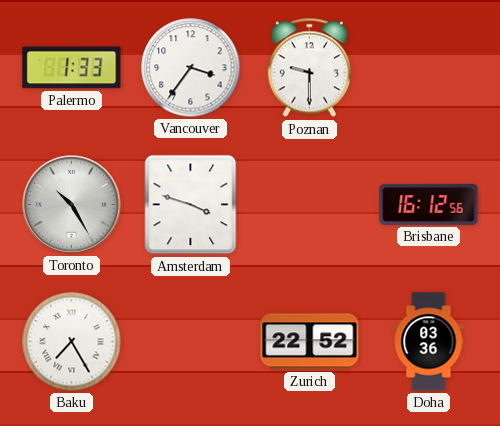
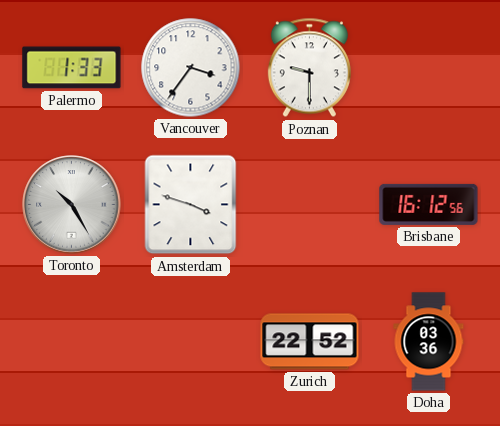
Baku: 7:25 -> none (72, 342)
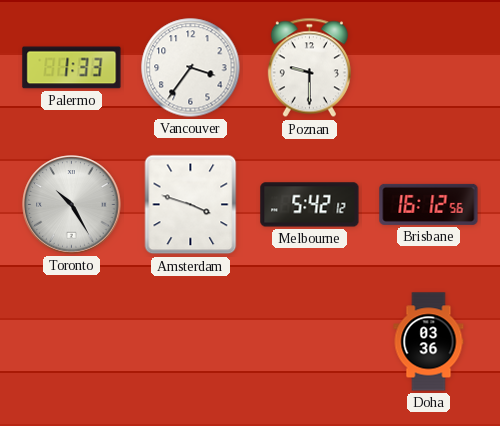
Melbourne: none -> 5:42 (310, 205)
Zurich: 22:52 -> none (310, 342)
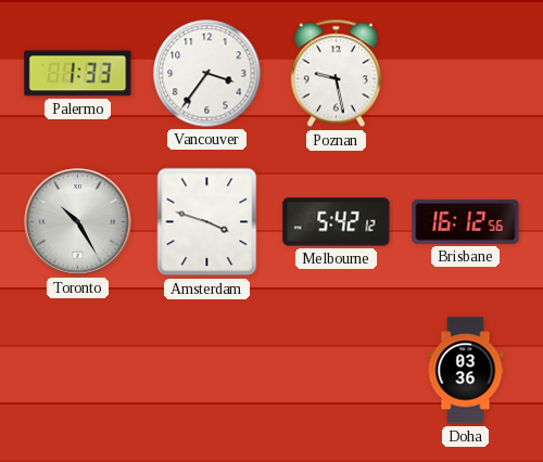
Poznan: 9:30 -> 9:28 (336, 74)
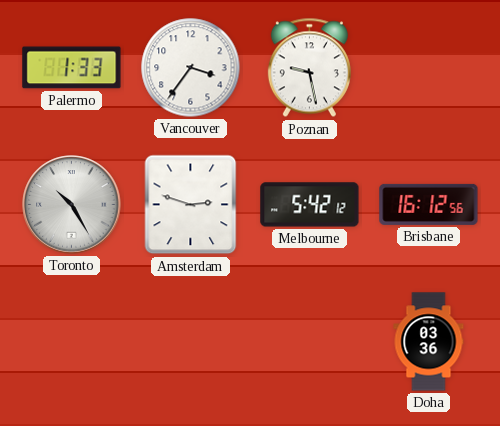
Amsterdam: 3:48 -> 2:48 (191, 205)
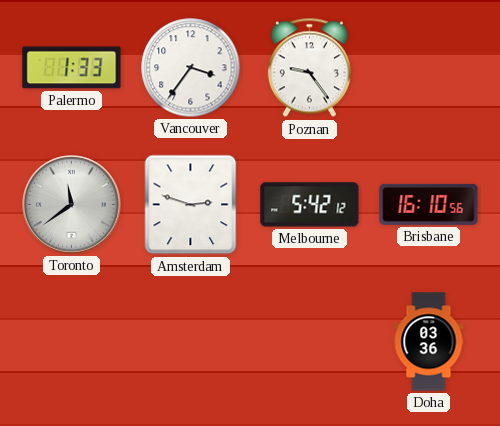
Poznan: 9:28 -> 9:24 (309, 68)
Toronto: 10:25 -> 11:39 (72, 205)
Brisbane: 16:12 -> 16:10 (429, 204)
